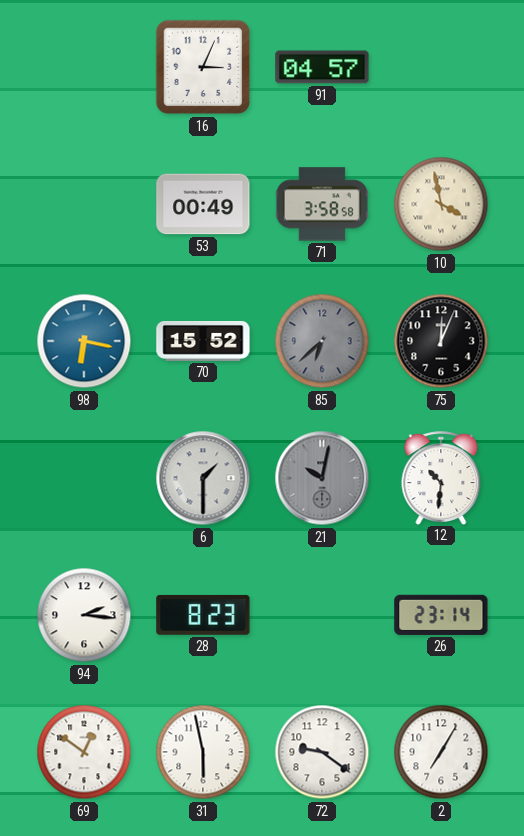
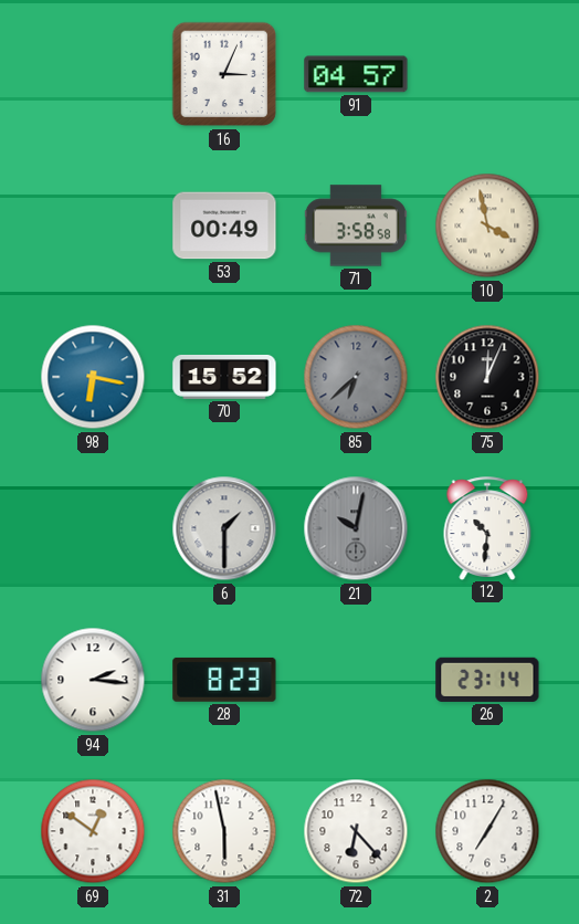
72: 9:21 -> 6:23 (356, 831)
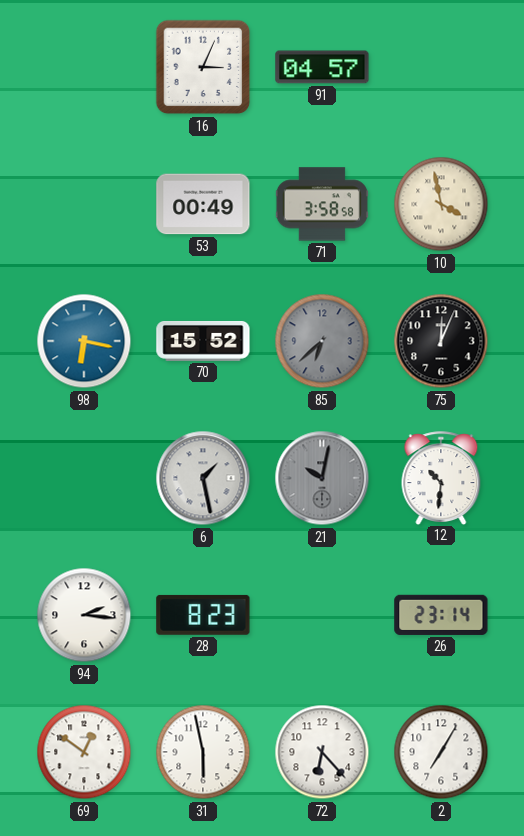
6: 1:30 -> 1:28 (203, 478)
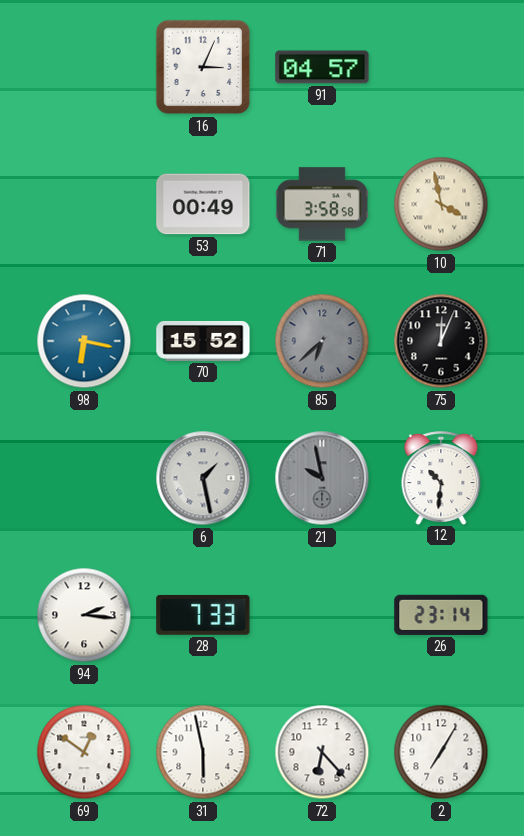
21: 10:02 -> 9:58 (322, 478)
28: 8:23 -> 7:33 (203, 615)
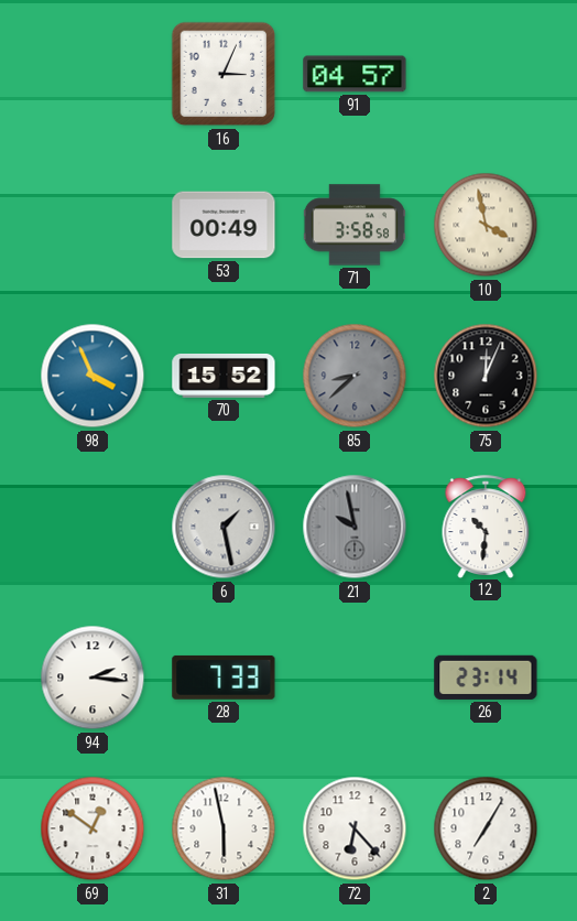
98: 6:17 -> 3:56 (92, 376)
85: 6:38 -> 8:38 (355, 376)
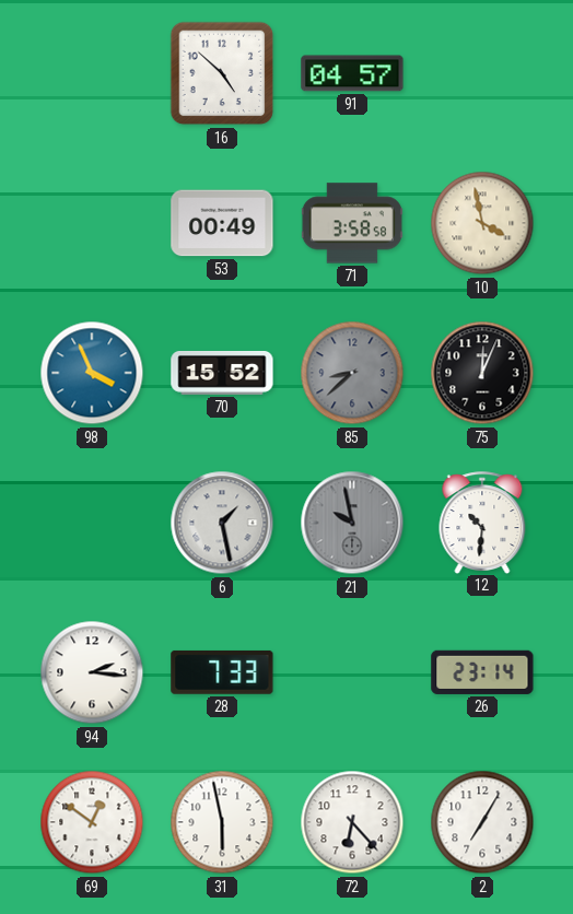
16: 3:04 -> 4:52 (222, 73)
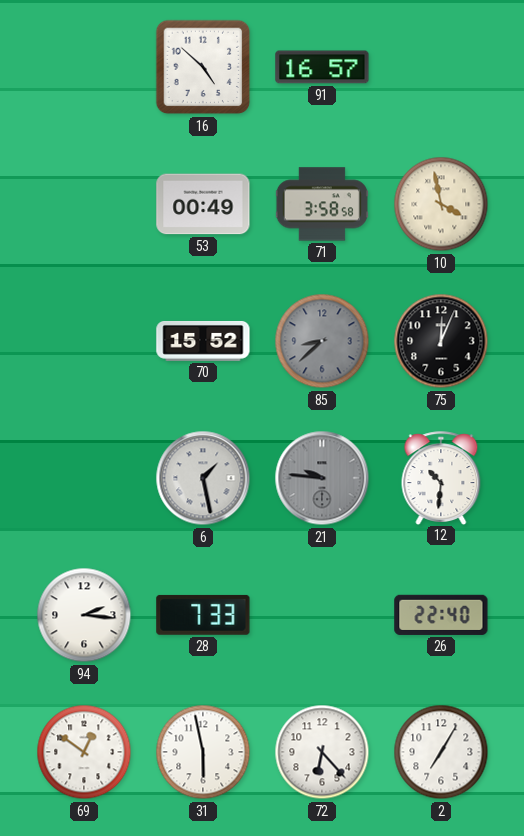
91: 04:57 -> 16:57 (322, 67)
98: 3:56 -> none (92, 373)
21: 9:58 -> 9:46 (322, 478)
26: 23:14 -> 22:40 (441, 615)
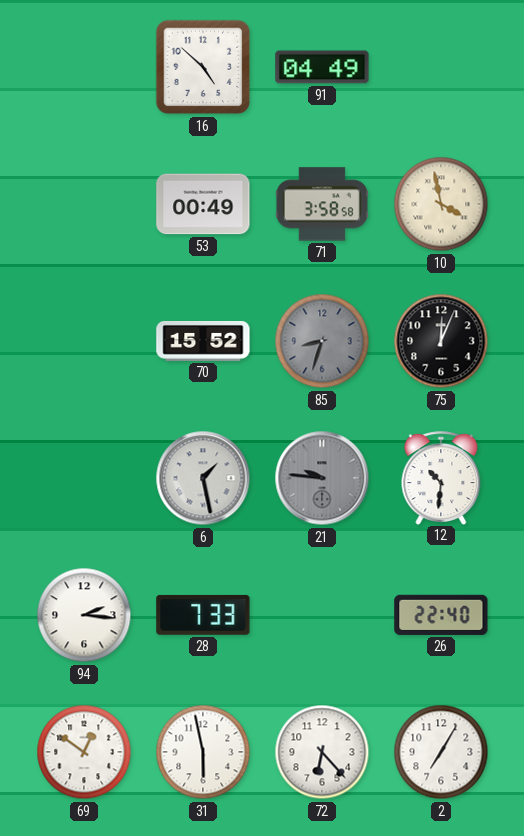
91: 16:57 -> 04:49 (322, 67)
85: 8:38 -> 8:33 (322, 341)
